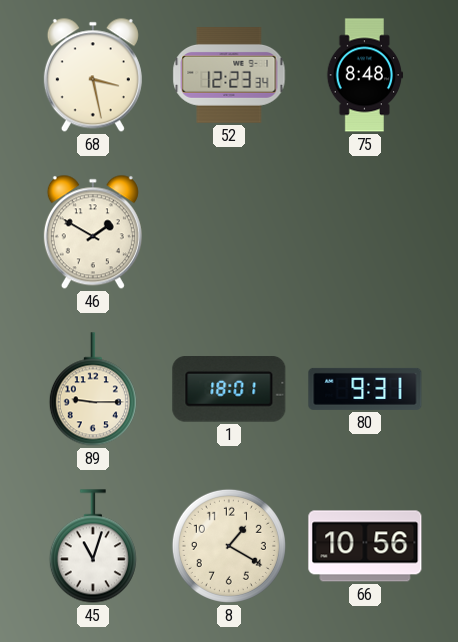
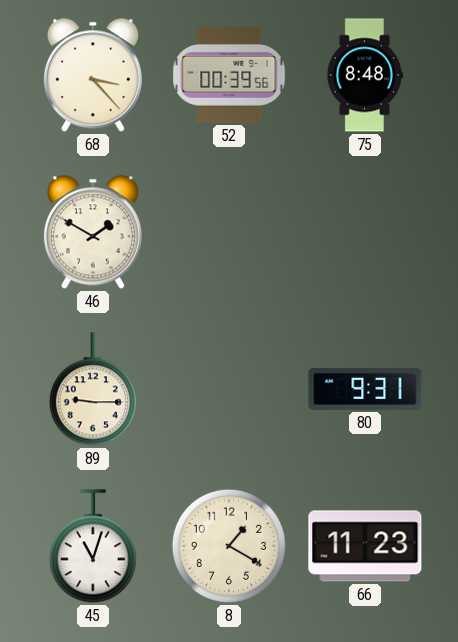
68: 3:28 -> 3:23 (93, 75)
52: 12:23 -> 00:39 (229, 76)
1: 18:01 -> none (229, 390)
66: 10:56 -> 11:23 (365, 546)
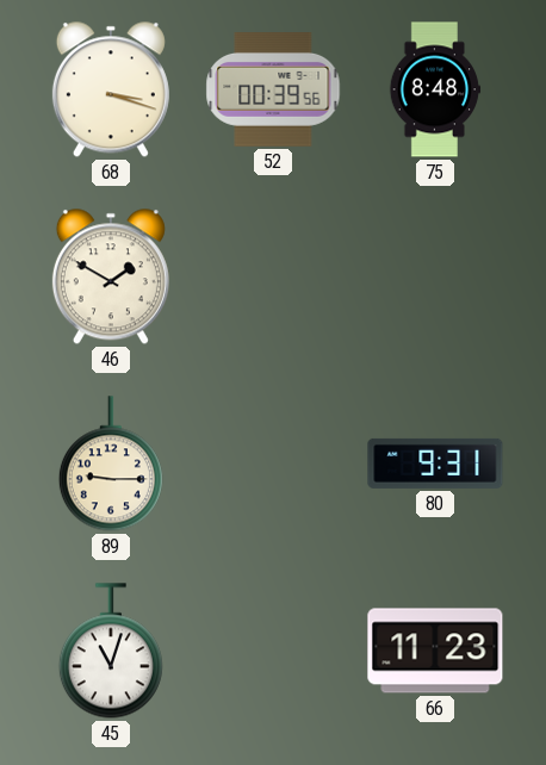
68: 3:23 -> 3:18 (111, 89)
8: 1:20 -> none (229, 546)
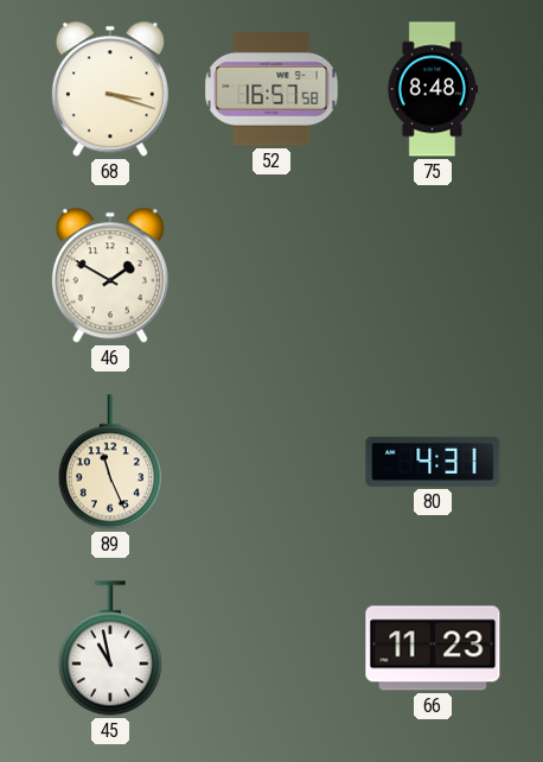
52: 00:39 -> 16:57 (271, 90)
89: 9:15 -> 11:26 (110, 462)
80: 9:31 -> 4:31 (433, 462)
45: 11:03 -> 10:58 (110, 648)
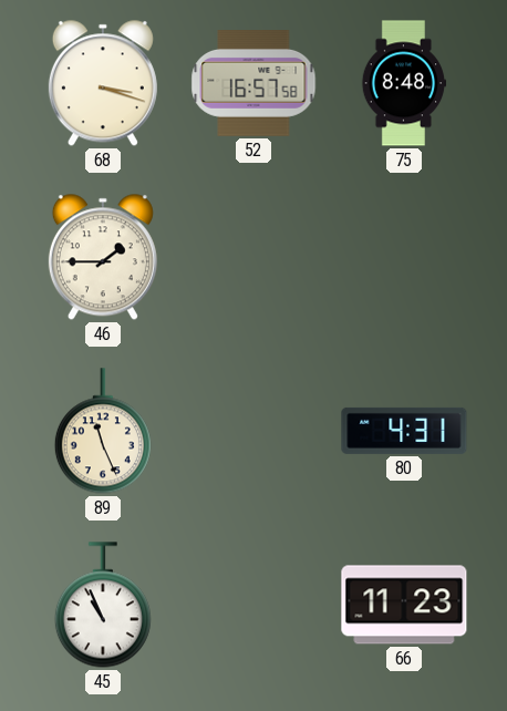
46: 1:50 -> 1:45 (103, 257)
45: 10:58 -> 10:56 (103, 605)
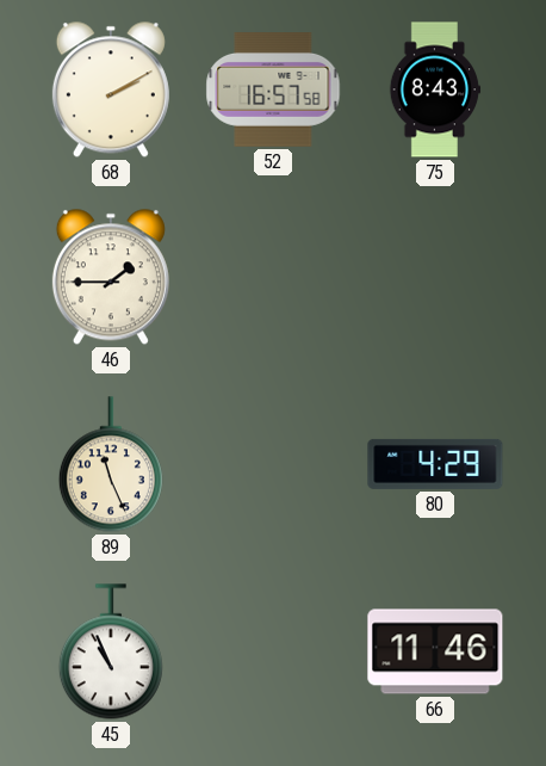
68: 3:18 -> 2:10 (111, 89)
75: 8:48 -> 8:43 (435, 89)
80: 4:31 -> 4:29 (435, 464)
66: 11:23 -> 11:46 (435, 651)
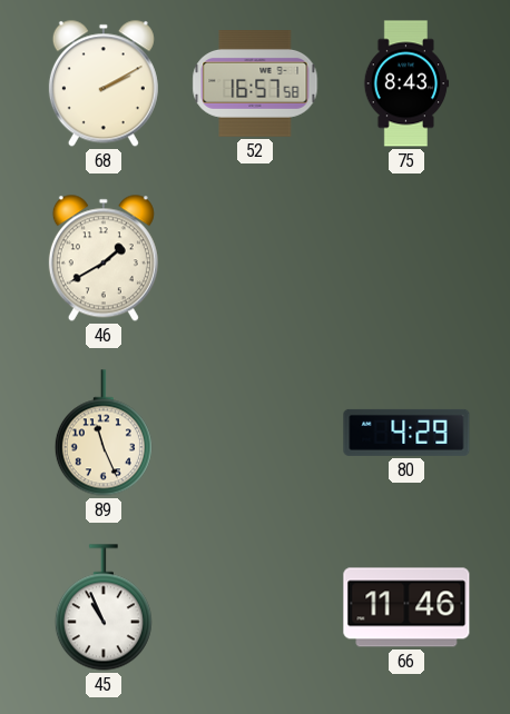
46: 1:45 -> 1:40 (104, 258)
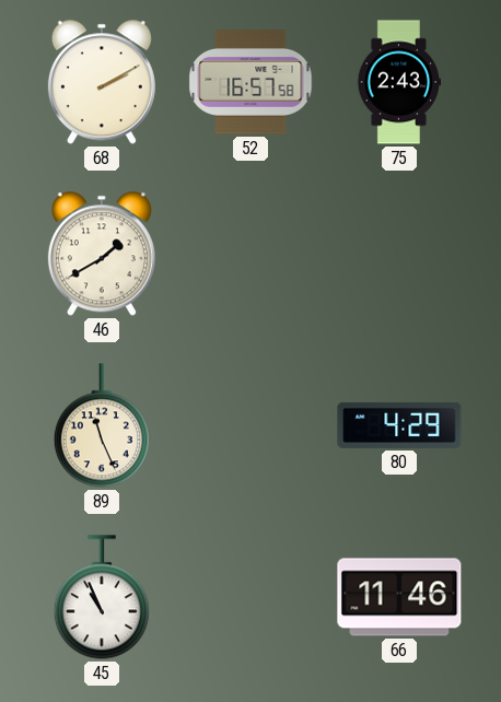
75: 8:43 -> 2:43 (399, 82)
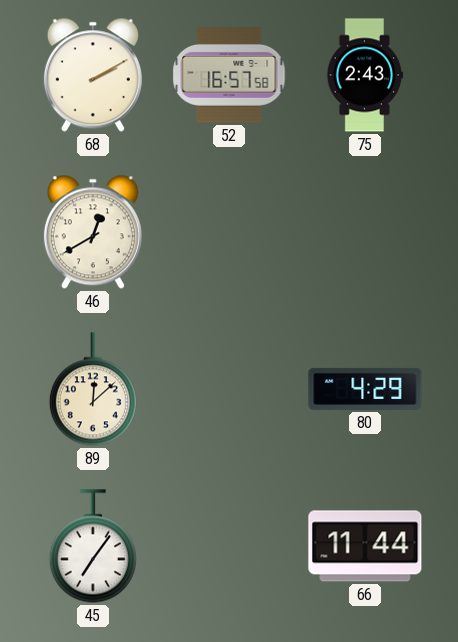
46: 1:40 -> 12:40 (93, 232)
89: 11:26 -> 12:08 (93, 389)
45: 10:56 -> 7:06 (93, 546)
66: 11:46 -> 11:44 (365, 546)
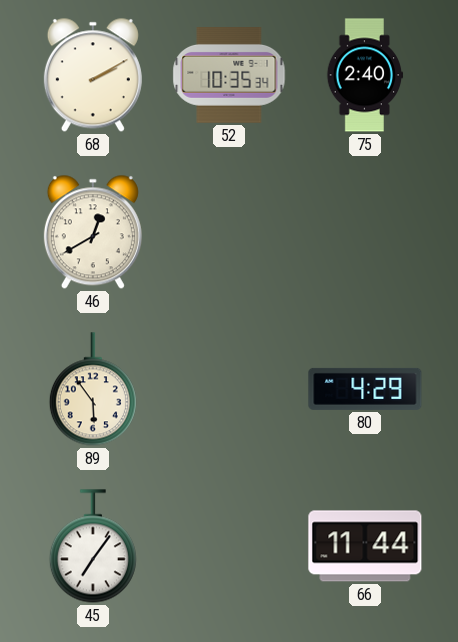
52: 16:57 -> 10:35 (229, 76)
75: 2:43 -> 2:40 (365, 75)
89: 12:08 -> 5:54 (93, 389)
